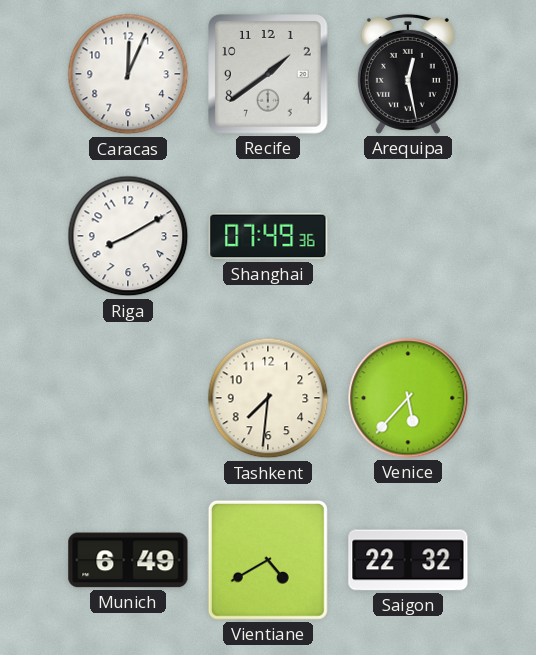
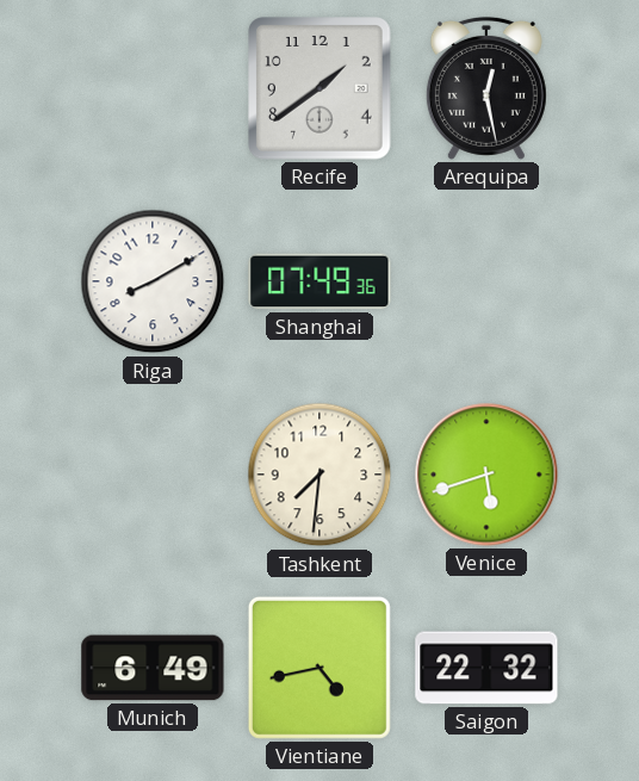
Caracas: 12:04 -> none (128, 74)
Venice: 5:37 -> 5:42 (486, 475)
Vientiane: 4:40 -> 4:43 (319, 668)
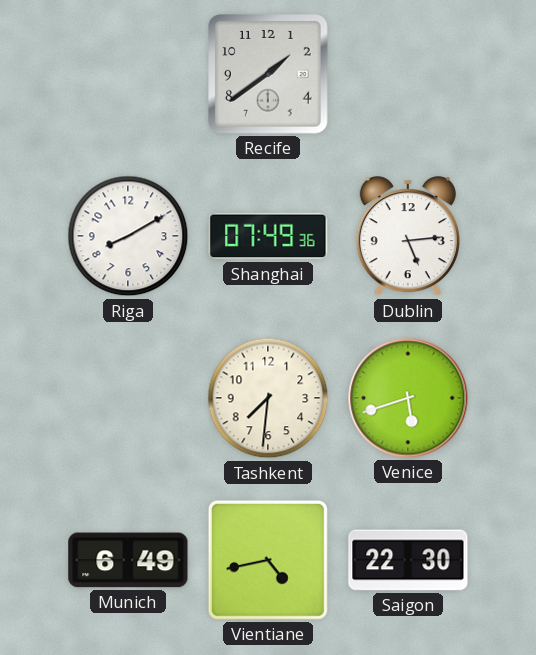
Arequipa: 12:28 -> none (486, 88)
Dublin: none -> 5:14 (408, 237)
Saigon: 22:32 -> 22:30 (408, 560)
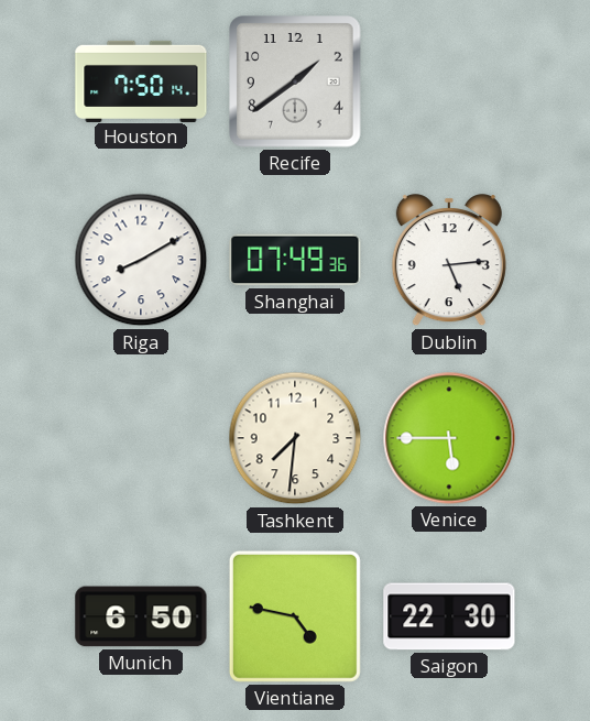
Houston: none -> 7:50 (141, 80)
Venice: 5:42 -> 5:45 (449, 438)
Munich: 6:49 -> 6:50 (141, 616)
Vientiane: 4:43 -> 4:47 (295, 616)
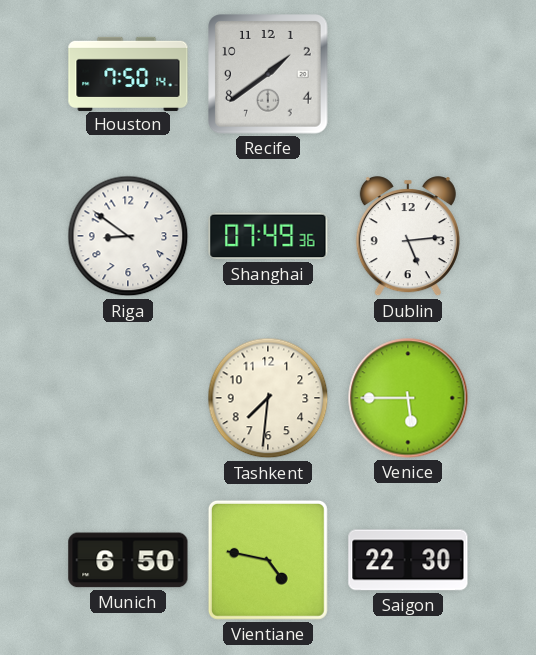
Riga: 8:10 -> 8:51 (128, 236)
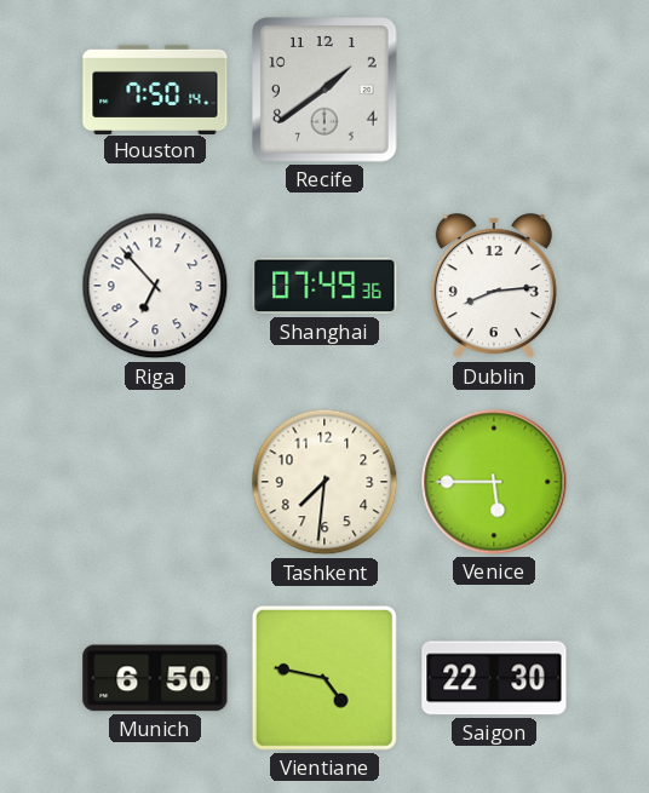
Riga: 8:51 -> 6:53 (155, 286)
Dublin: 5:14 -> 8:14 (494, 287)
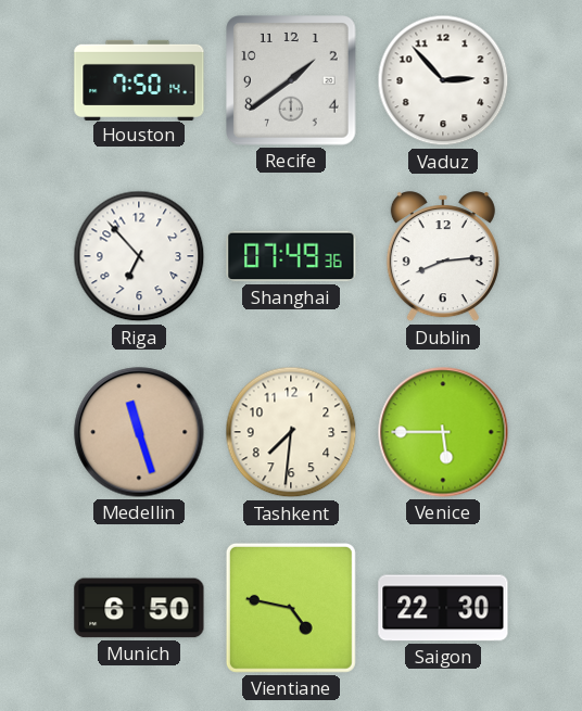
Vaduz: none -> 2:53 (443, 80)
Medellin: none -> 11:27 (139, 432)
